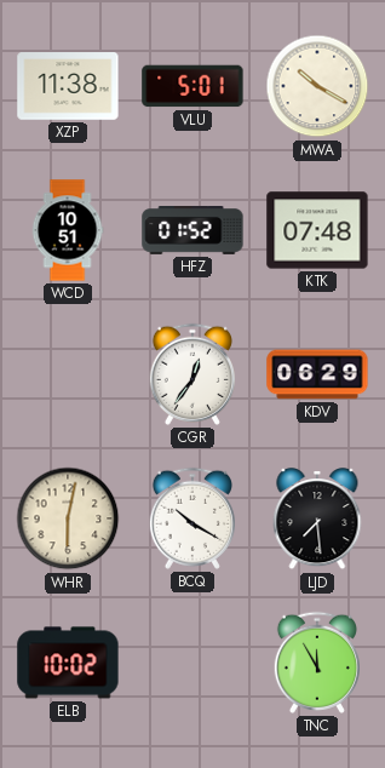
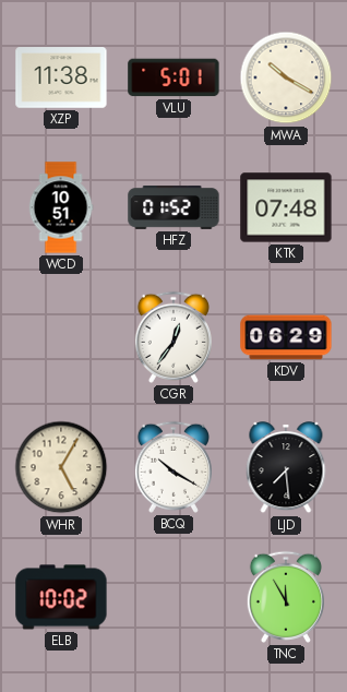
WHR: 6:02 -> 5:05 (61, 467)
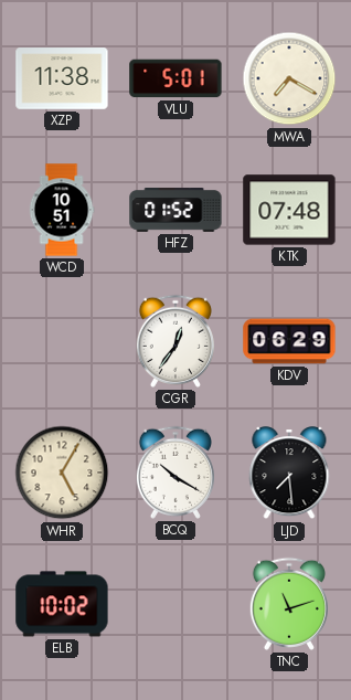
MWA: 10:20 -> 7:20 (289, 78)
TNC: 11:55 -> 11:12 (289, 604)
